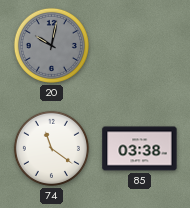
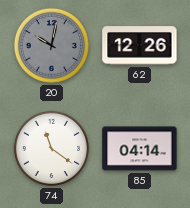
62: none -> 12:26 (140, 46)
85: 03:38 -> 04:14 (140, 149)
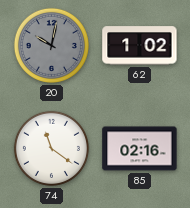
62: 12:26 -> 1:02 (140, 46)
85: 04:14 -> 02:16 (140, 149)
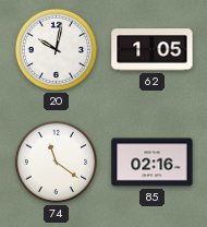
20 dial: grey -> white (56, 49)
62: 1:02 -> 1:05 (153, 50)
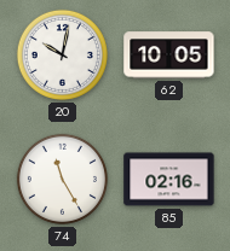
62: 1:05 -> 10:05 (169, 56)
74: 11:21 -> 11:25 (62, 179)
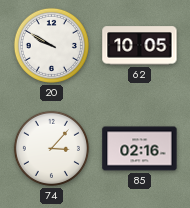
20: 10:02 -> 9:50 (51, 45)
74: 11:25 -> 3:07 (51, 148)
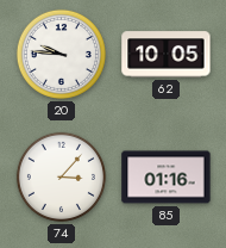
20: 9:50 -> 9:46 (61, 54)
85: 02:16 -> 01:16 (167, 178)
